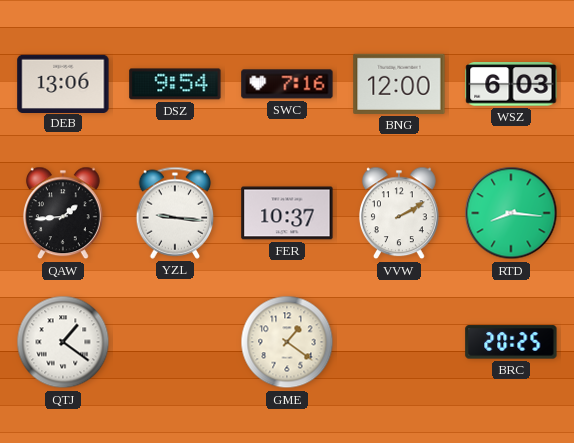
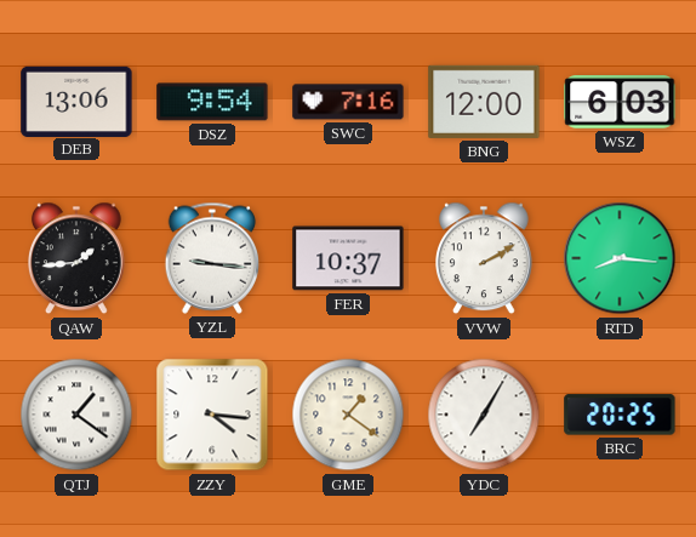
ZZY: none -> 4:16 (212, 415)
YDC: none -> 7:05 (484, 415)
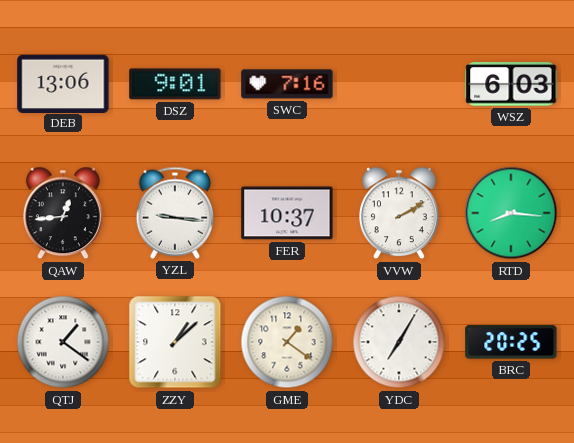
DSZ: 9:54 -> 9:01 (175, 84)
BNG: 12:00 -> none (484, 102)
QAW: 1:44 -> 12:44 (64, 213)
ZZY: 4:16 -> 1:08 (175, 342)
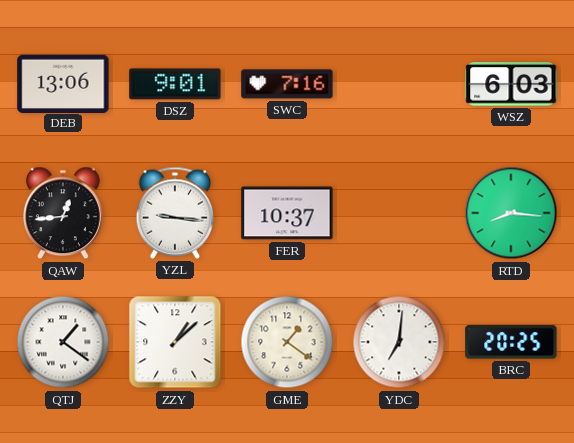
VVW: 2:10 -> none (400, 213)
YDC: 7:05 -> 7:01 (399, 342)
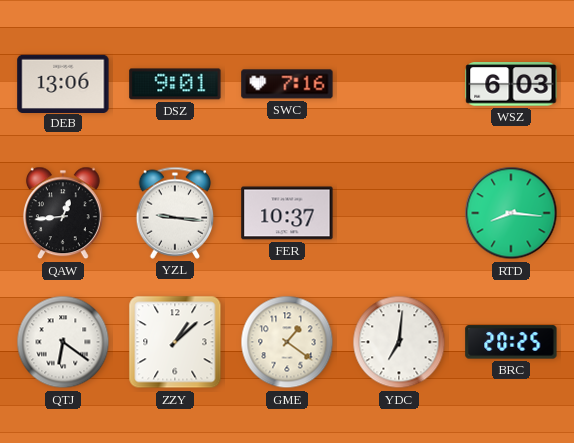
QTJ: 1:21 -> 6:21 (63, 342)
